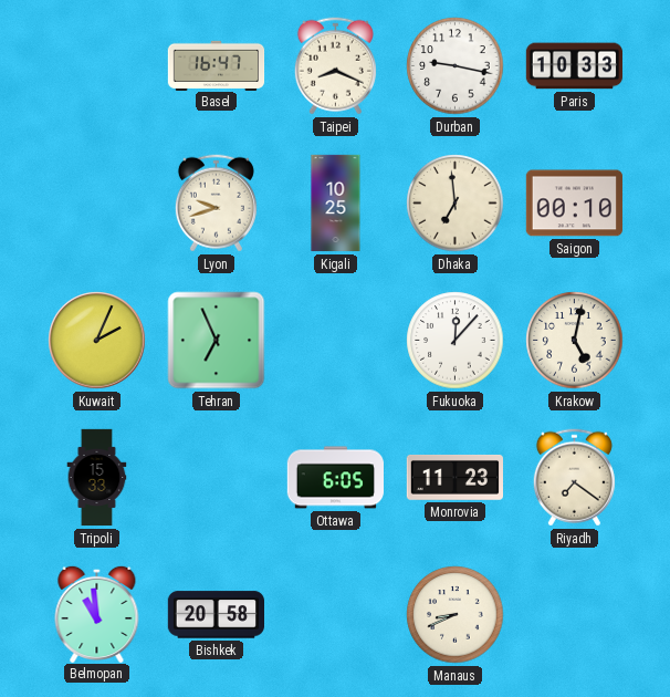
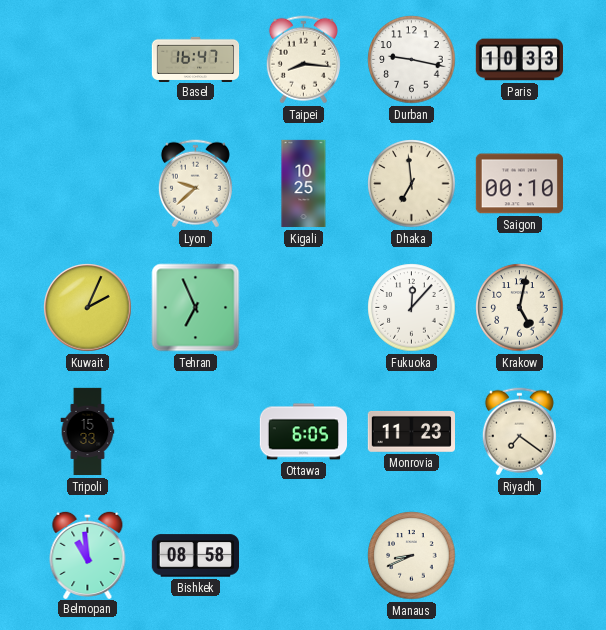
Taipei: 8:19 -> 8:16 (303, 60)
Lyon: 9:42 -> 9:38 (195, 184)
Bishkek: 20:58 -> 08:58 (195, 556)
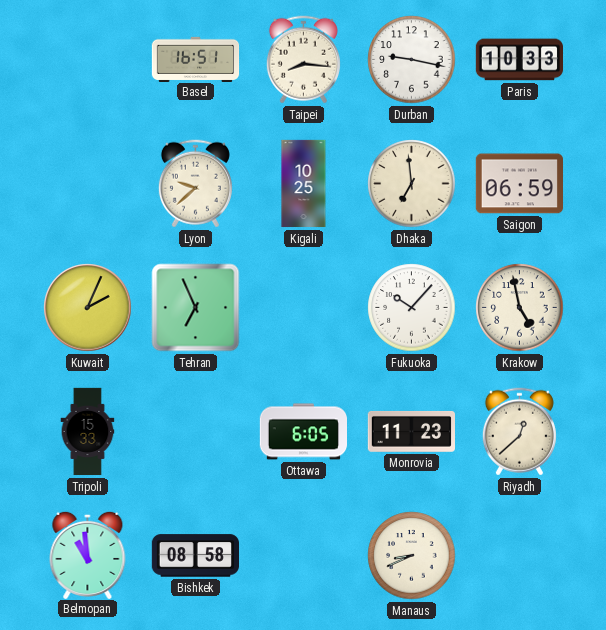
Basel: 16:47 -> 16:51 (196, 59)
Saigon: 00:10 -> 06:59 (519, 184)
Fukuoka: 12:07 -> 10:07 (412, 308)
Krakow: 5:02 -> 4:58 (520, 308)
Riyadh: 7:21 -> 12:38 (519, 432)
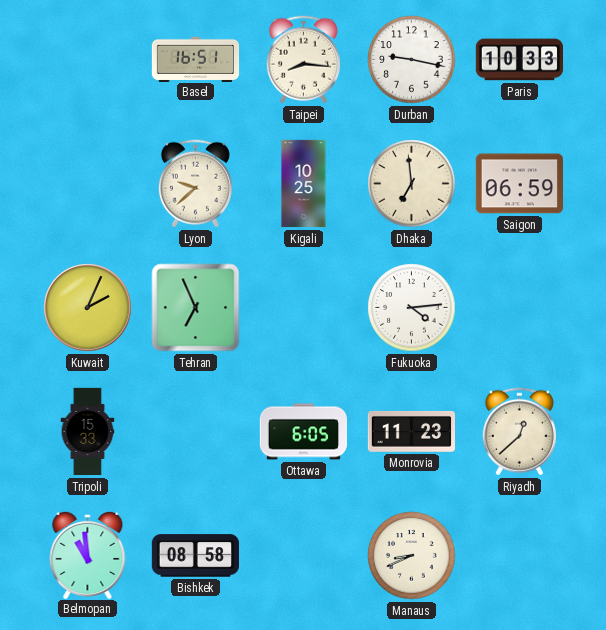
Fukuoka: 10:07 -> 4:14 (412, 308)
Krakow: 4:58 -> none (520, 308)
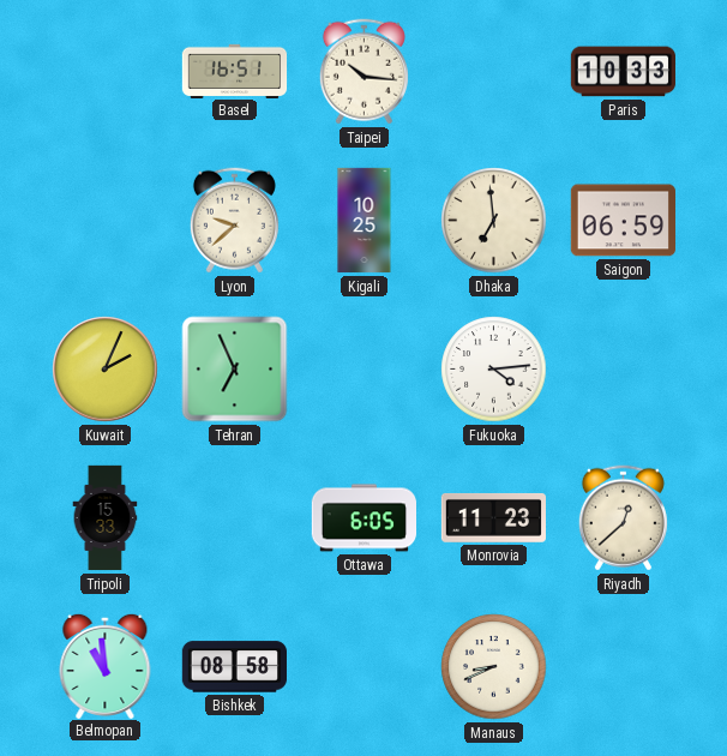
Taipei: 8:16 -> 10:16 (363, 72)
Durban: 9:17 -> none (412, 60)
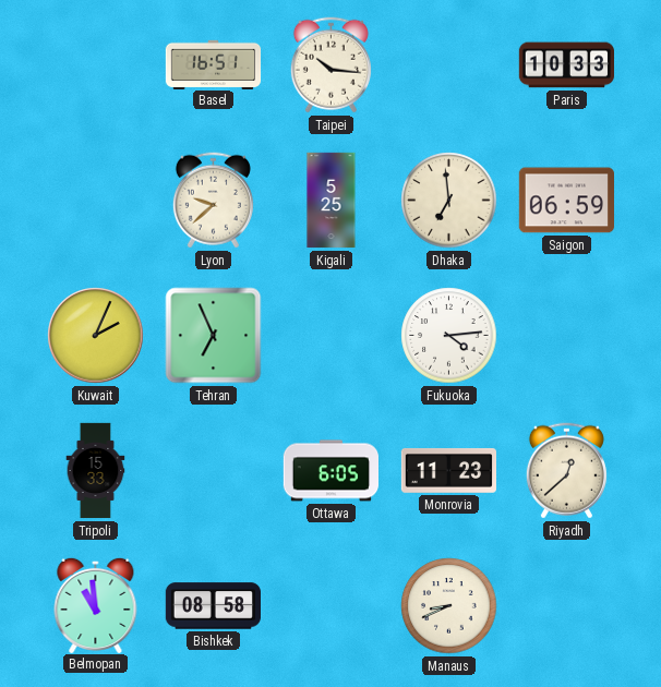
Kigali: 10:25 -> 5:25 (332, 201)
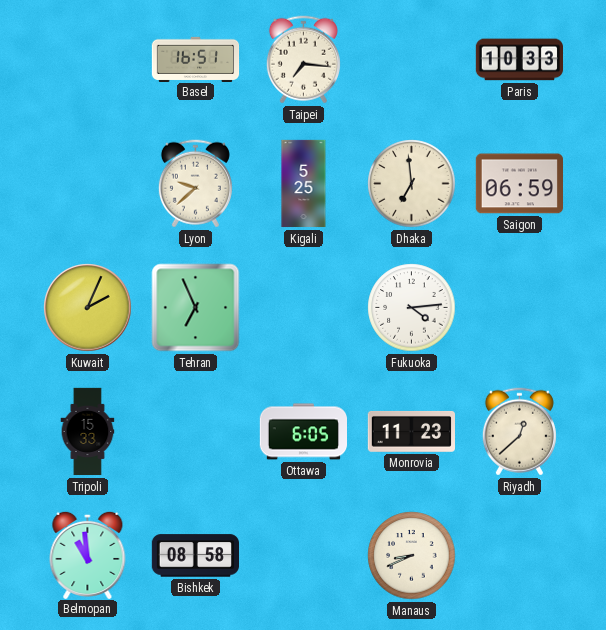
Taipei: 10:16 -> 7:16 (303, 60)
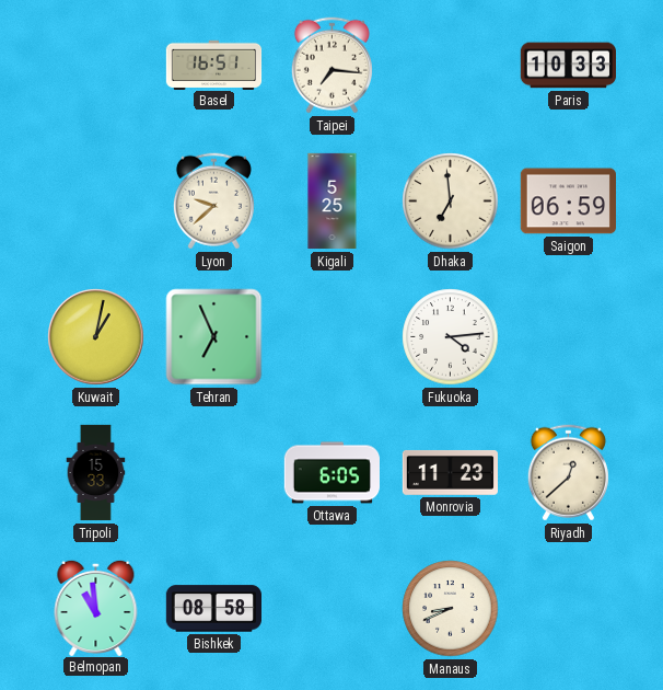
Kuwait: 2:04 -> 1:02 (96, 337)
